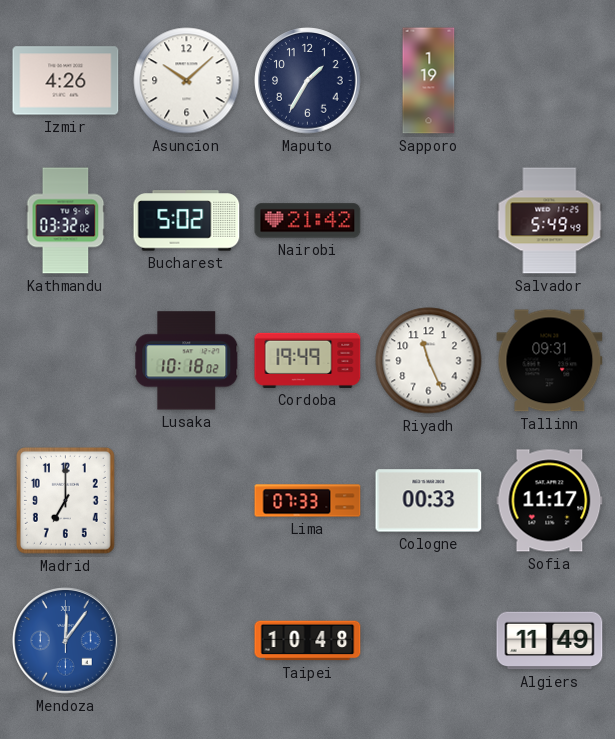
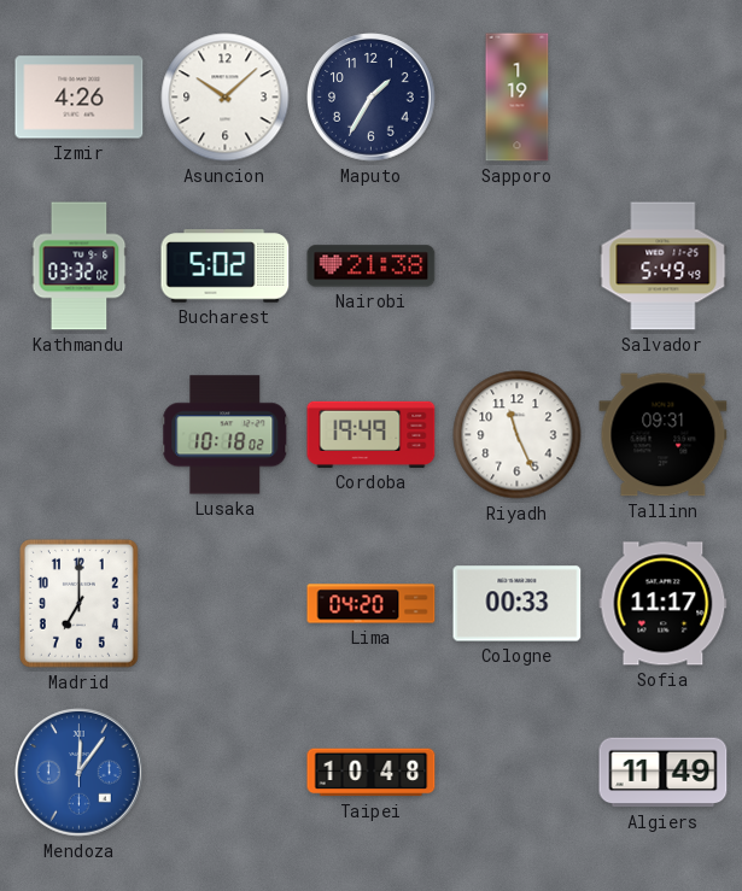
Nairobi: 21:42 -> 21:38 (372, 266)
Lima: 07:33 -> 04:20 (372, 604)
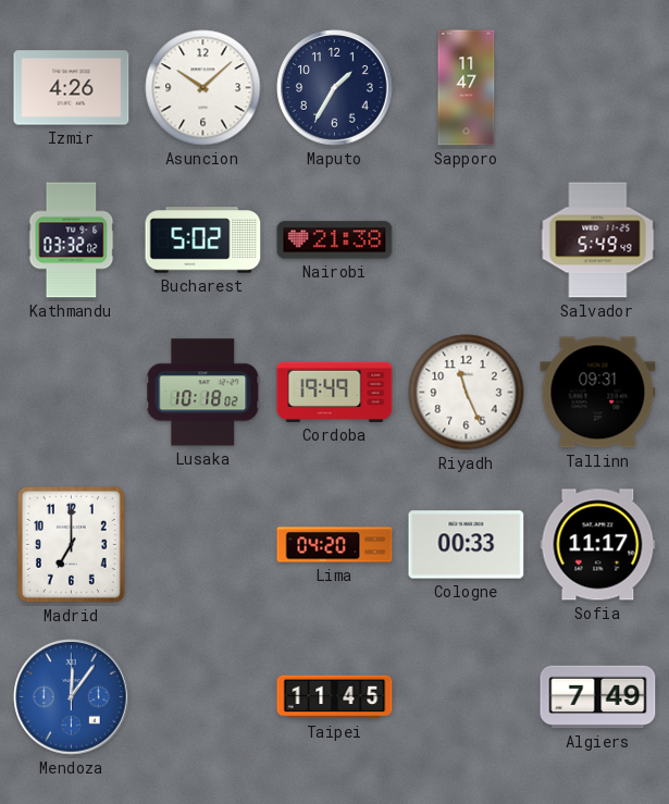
Sapporo: 1:19 -> 11:47 (467, 88)
Taipei: 10:48 -> 11:45 (335, 697)
Algiers: 11:49 -> 7:49 (598, 697)
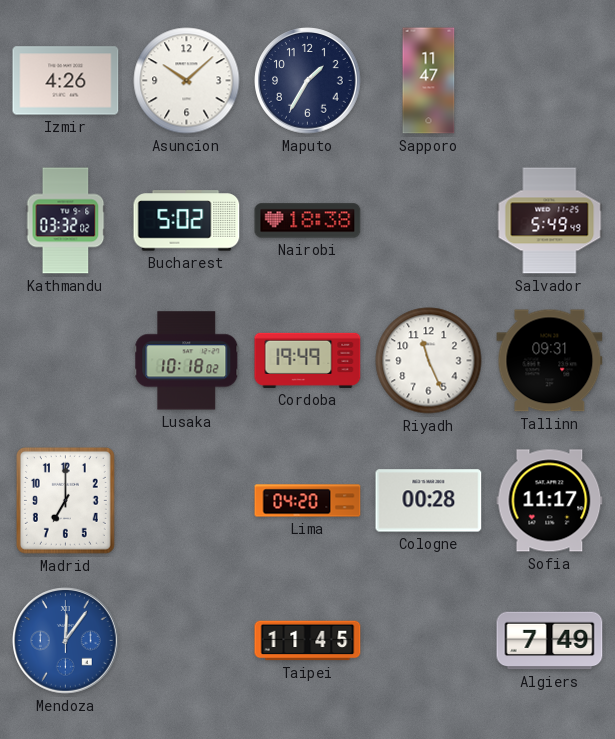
Nairobi: 21:38 -> 18:38 (308, 221)
Cologne: 00:33 -> 00:28 (429, 501)
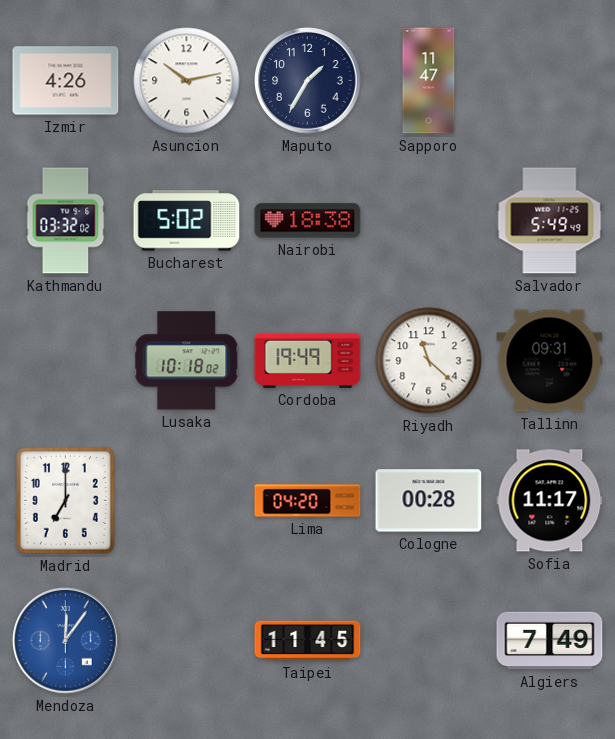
Asuncion: 10:08 -> 10:13 (187, 81)
Riyadh: 11:26 -> 11:22 (429, 361)
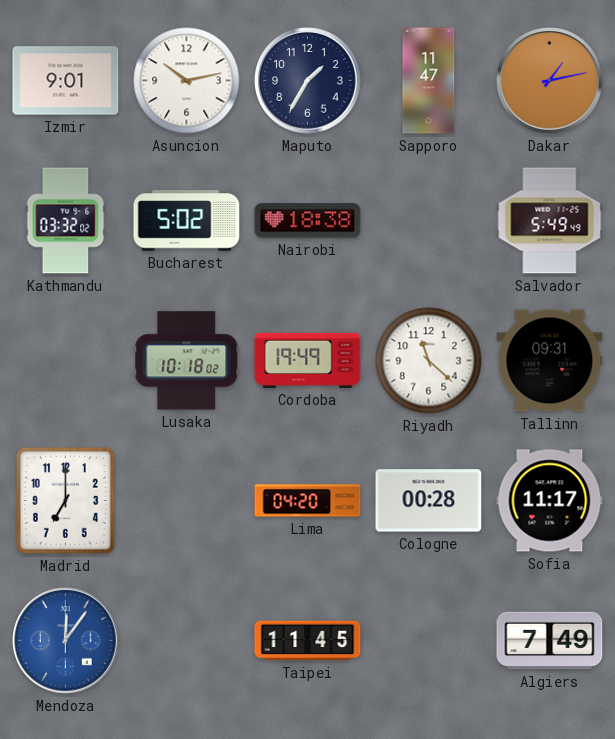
Izmir: 4:26 -> 9:01 (66, 81)
Dakar: none -> 1:13 (550, 81)
